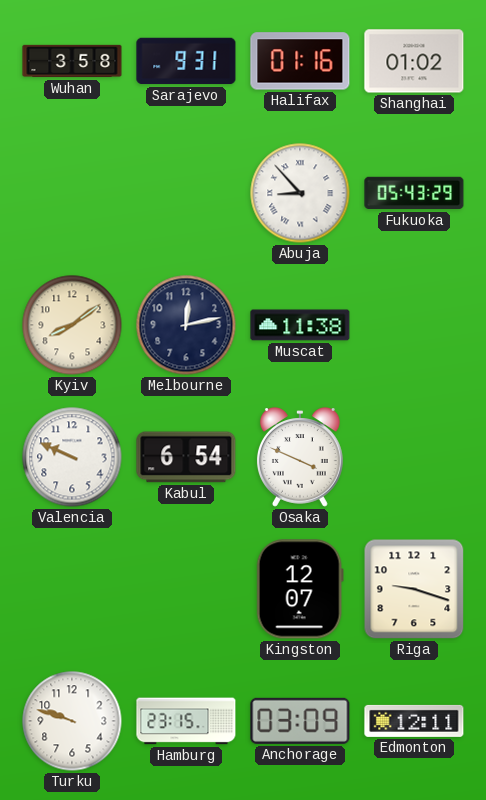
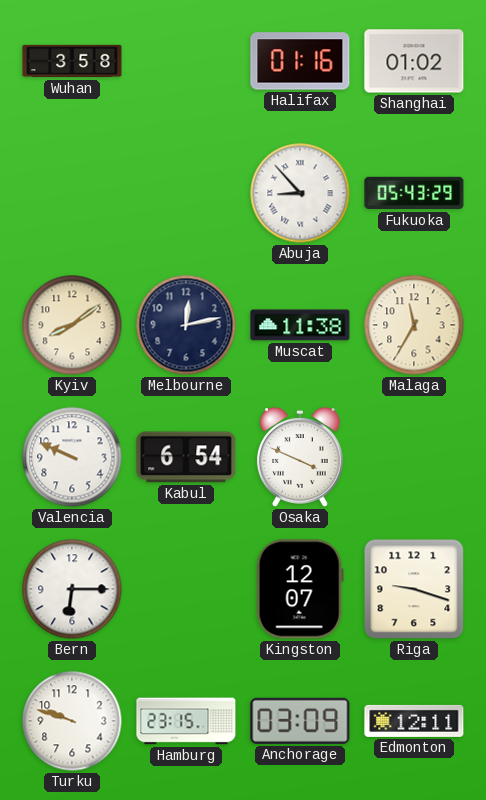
Sarajevo: 9:31 -> none (186, 61)
Malaga: none -> 11:35 (414, 325)
Bern: none -> 6:15 (72, 589)
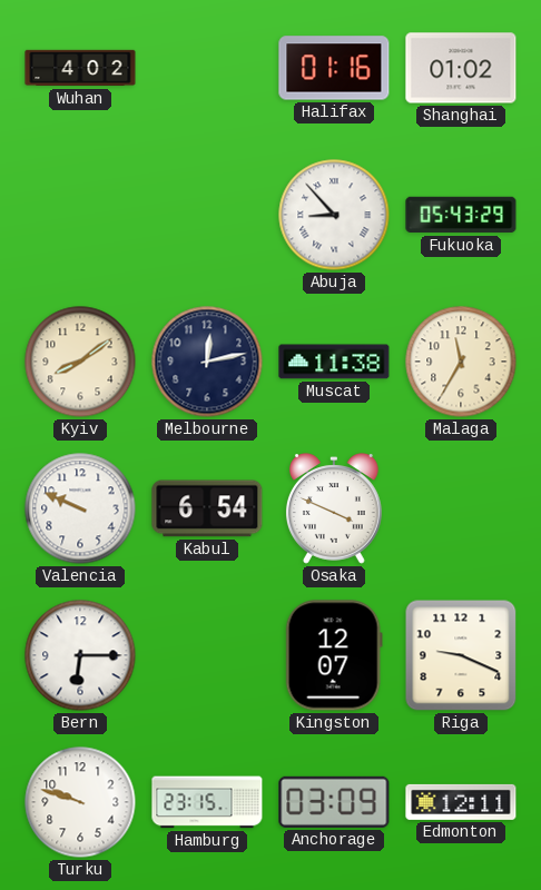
Wuhan: 3:58 -> 4:02 (80, 68)
Riga: 9:18 -> 9:19 (461, 655)
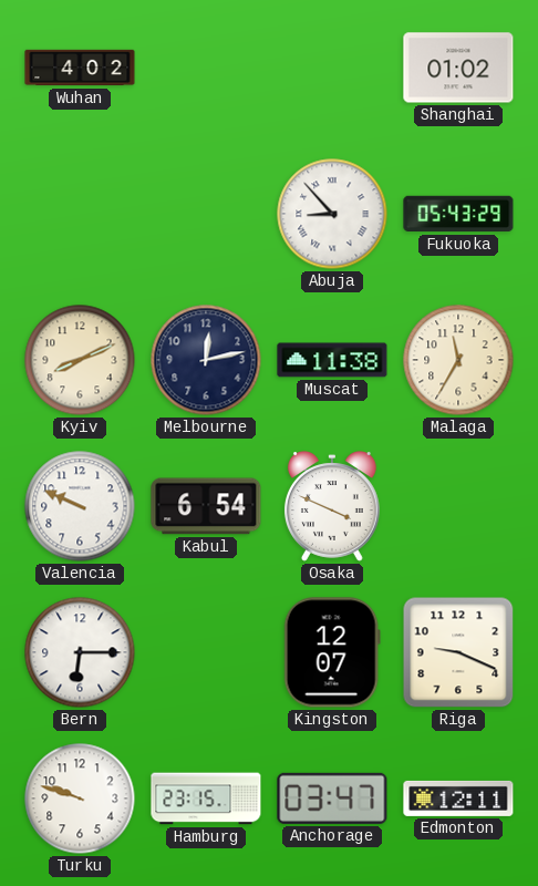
Halifax: 01:16 -> none (334, 68)
Kyiv: 8:09 -> 8:11 (80, 360)
Anchorage: 03:09 -> 03:47 (332, 799)
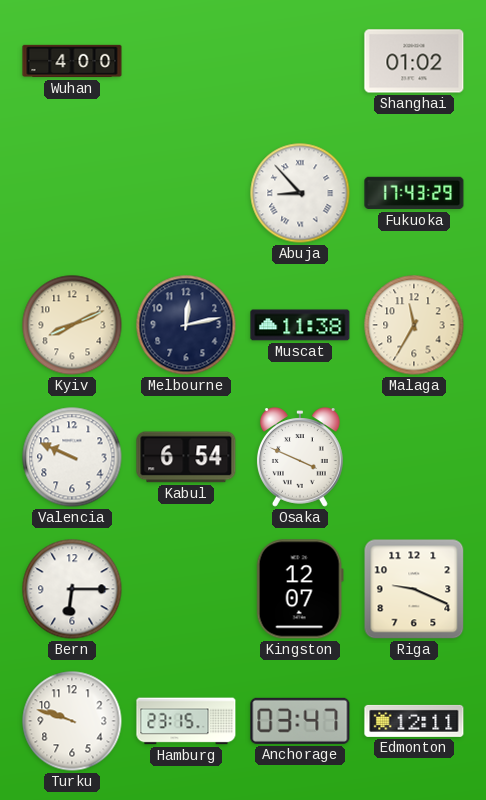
Wuhan: 4:02 -> 4:00 (72, 61)
Fukuoka: 05:43 -> 17:43 (414, 193)
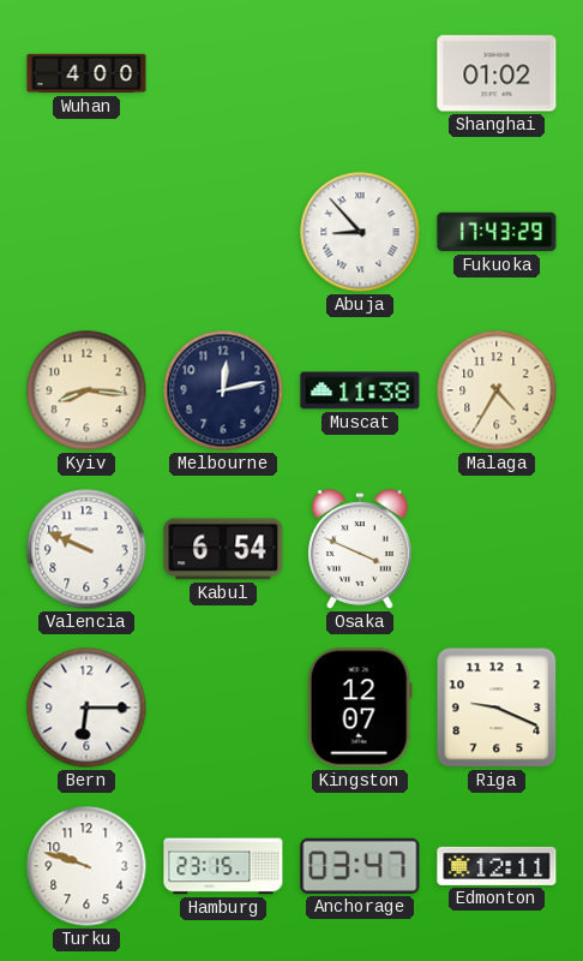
Kyiv: 8:11 -> 8:16 (86, 390)
Malaga: 11:35 -> 4:35 (497, 390)
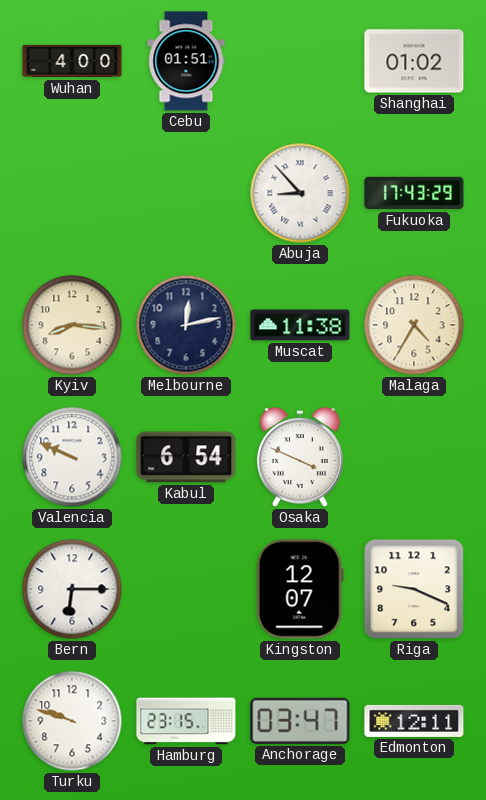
Cebu: none -> 01:51 (186, 61)
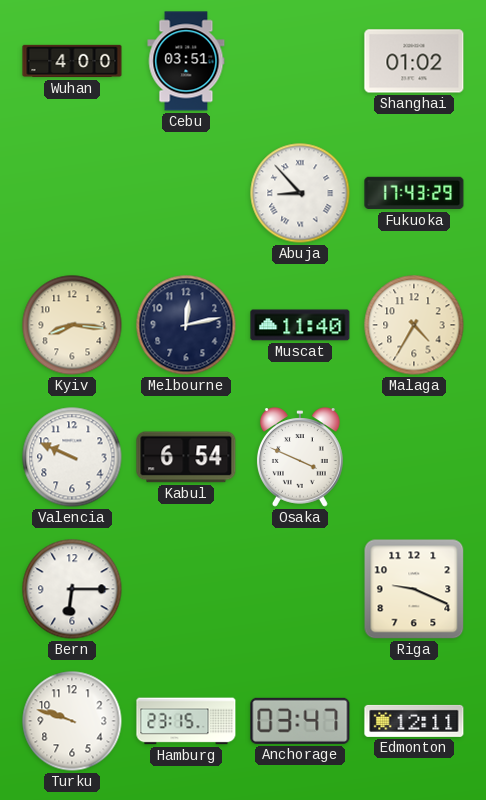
Cebu: 01:51 -> 03:51 (186, 61)
Muscat: 11:38 -> 11:40 (300, 325)
Kingston: 12:07 -> none (300, 589)
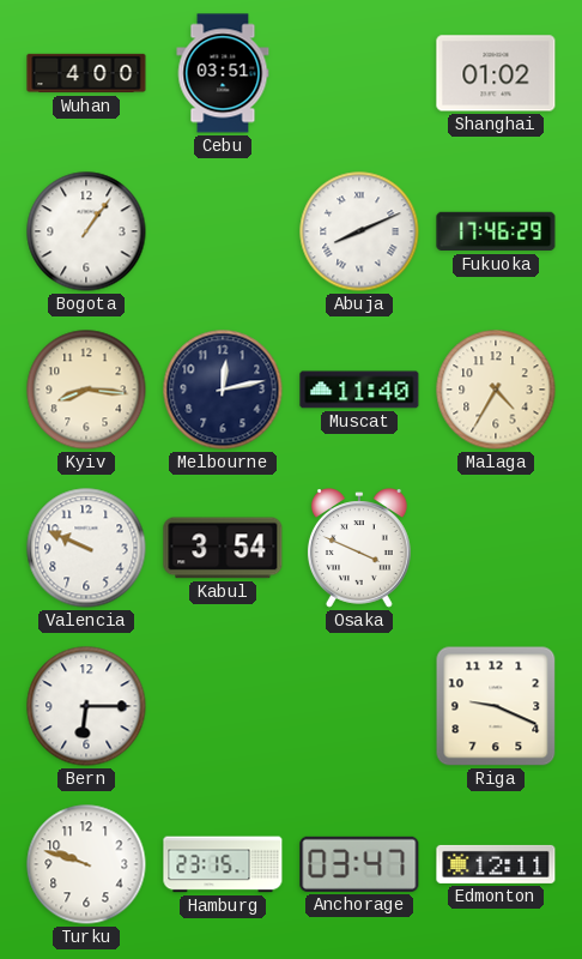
Bogota: none -> 1:06 (86, 231)
Abuja: 8:53 -> 8:11 (359, 231)
Fukuoka: 17:43 -> 17:46 (496, 231)
Kabul: 6:54 -> 3:54 (223, 548)
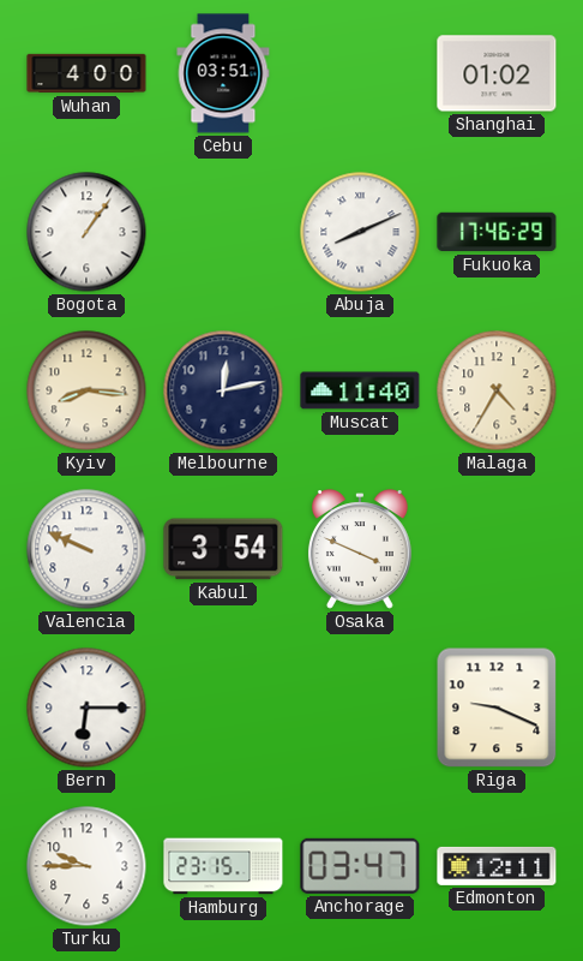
Turku: 9:48 -> 9:45 (86, 866)
